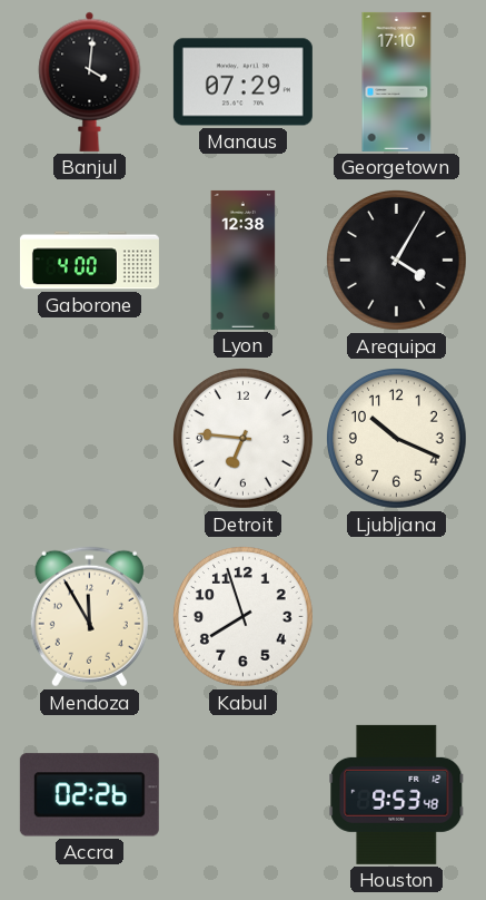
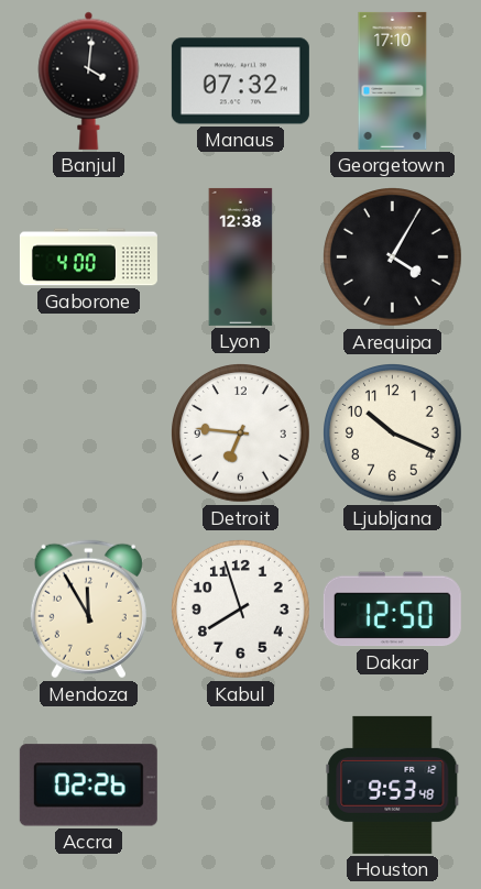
Manaus: 07:29 -> 07:32 (240, 81)
Dakar: none -> 12:50 (392, 610)
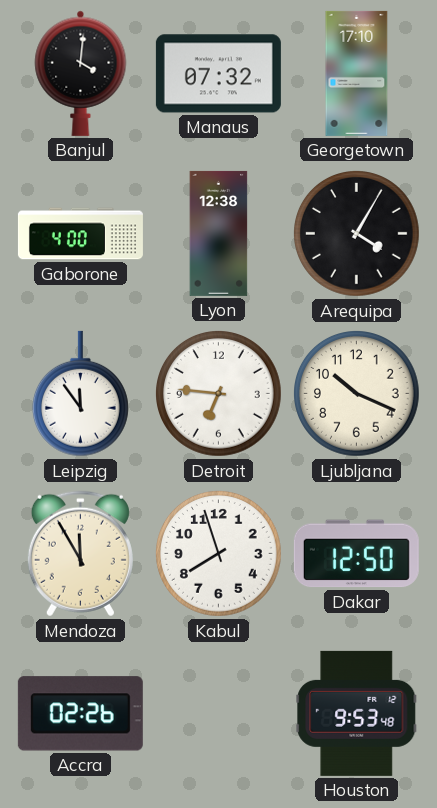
Leipzig: none -> 11:54 (80, 394)
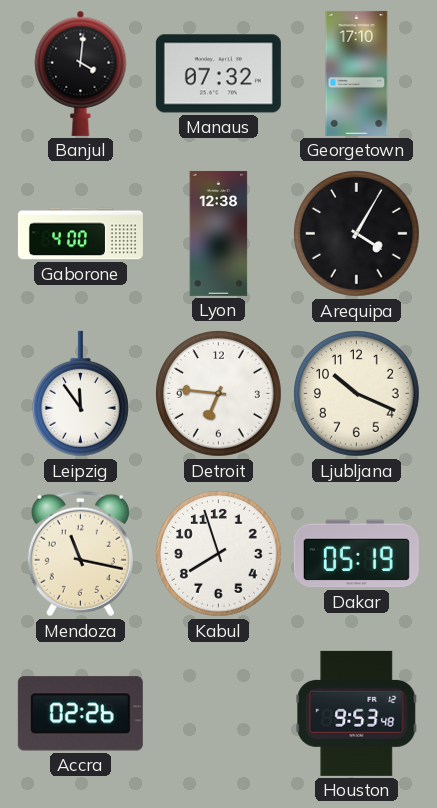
Mendoza: 11:55 -> 11:17 (80, 554)
Dakar: 12:50 -> 05:19 (356, 554)
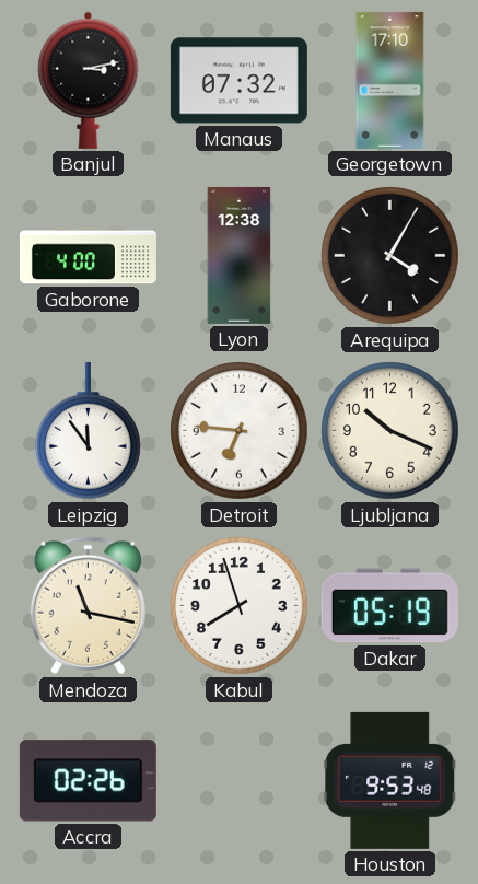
Banjul: 4:01 -> 3:13 (89, 80)
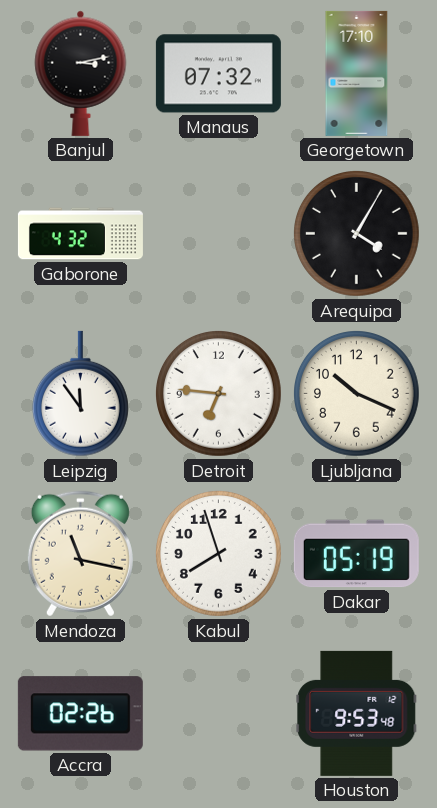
Gaborone: 4:00 -> 4:32 (80, 234)
Lyon: 12:38 -> none (240, 255)
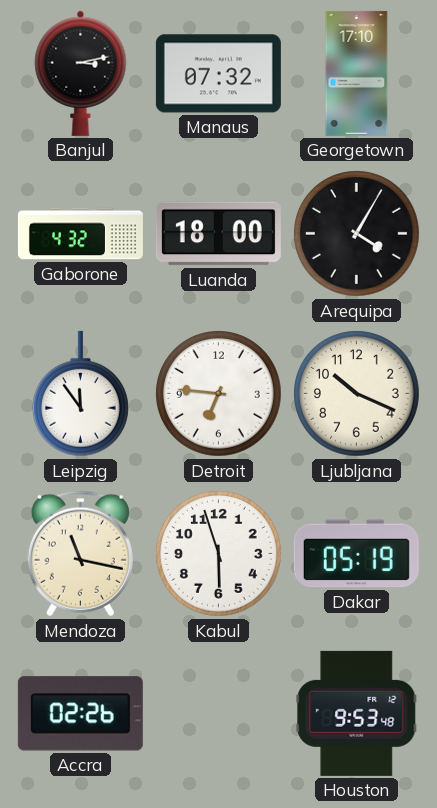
Luanda: none -> 18:00 (218, 234)
Kabul: 7:57 -> 5:57 (219, 554)
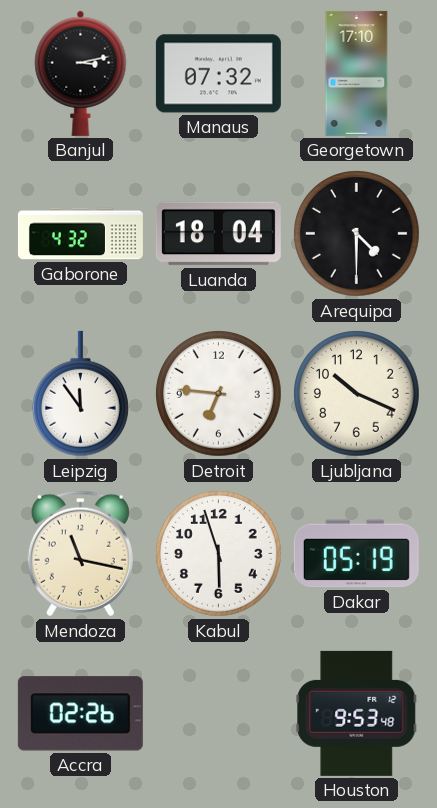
Luanda: 18:00 -> 18:04 (218, 234)
Arequipa: 4:05 -> 4:30 (357, 234)
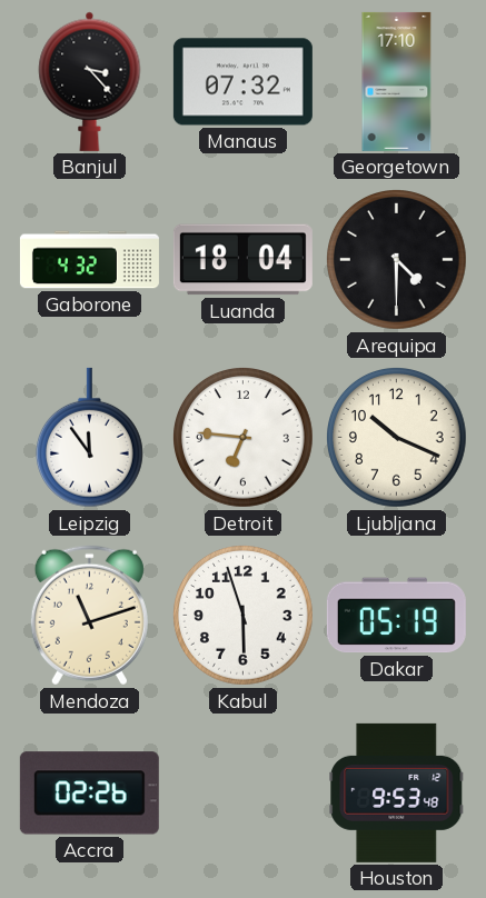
Banjul: 3:13 -> 3:23 (90, 81)
Mendoza: 11:17 -> 11:12 (89, 616)
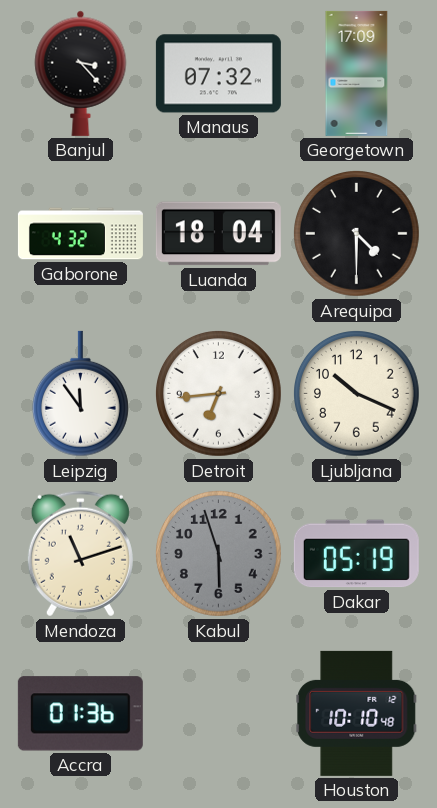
Georgetown: 17:10 -> 17:09 (357, 73)
Detroit: 6:46 -> 6:44 (219, 394)
Kabul dial: white -> grey (219, 554)
Accra: 02:26 -> 01:36 (80, 714)
Houston: 9:53 -> 10:10 (357, 713)
